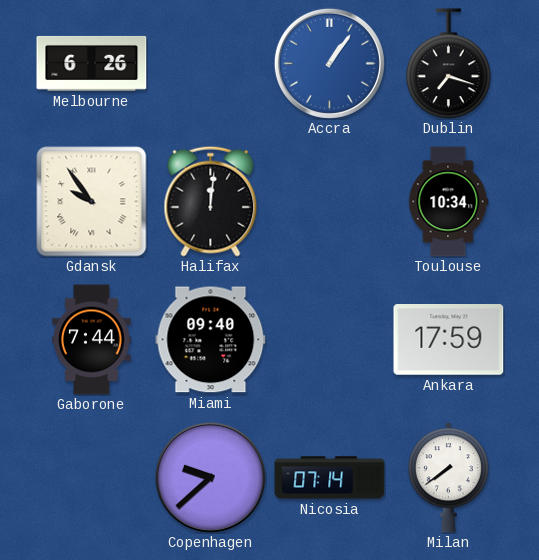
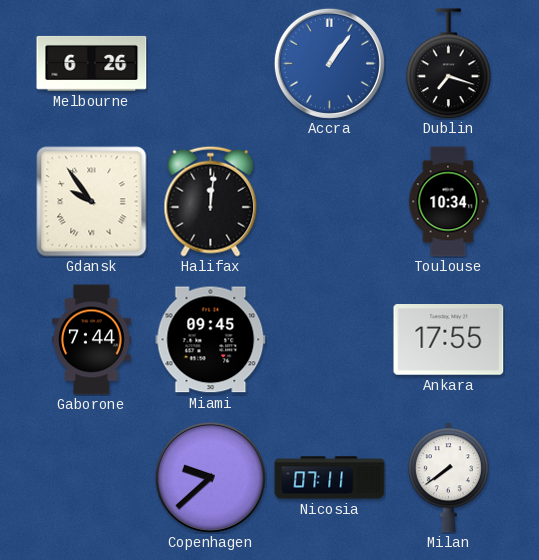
Miami: 09:40 -> 09:45 (211, 340)
Ankara: 17:59 -> 17:55 (449, 340)
Nicosia: 07:14 -> 07:11 (330, 478)
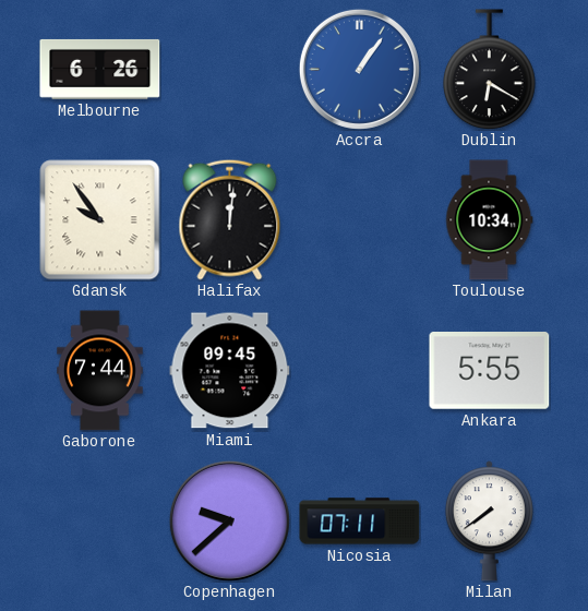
Dublin: 7:18 -> 6:20 (490, 70)
Ankara: 17:55 -> 5:55 (490, 371)
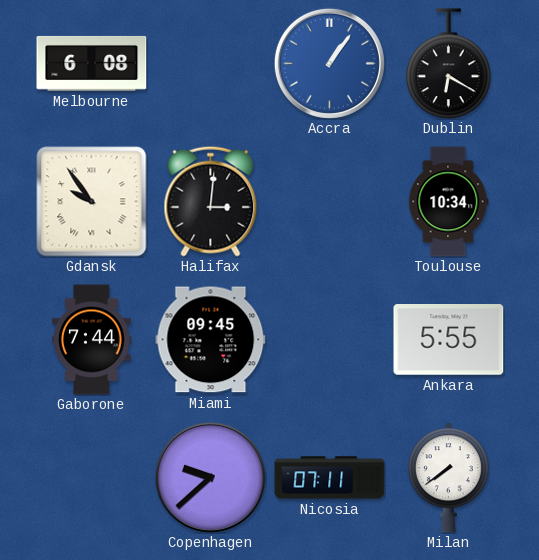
Melbourne: 6:26 -> 6:08 (92, 63)
Halifax: 12:01 -> 3:01 (211, 201)
